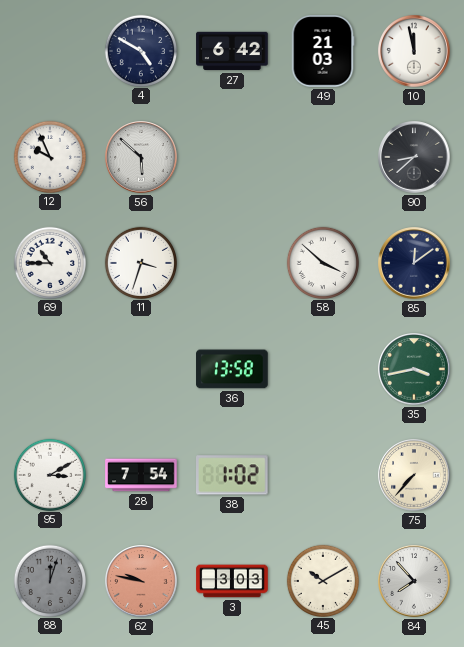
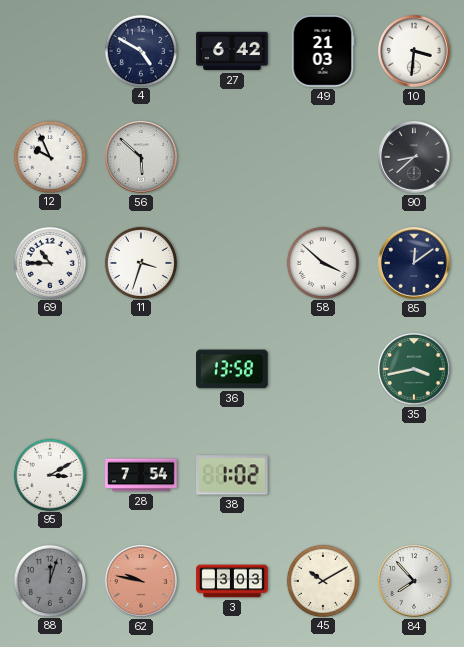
10: 11:58 -> 3:31 (414, 51)
75: 7:37 -> none (414, 475)
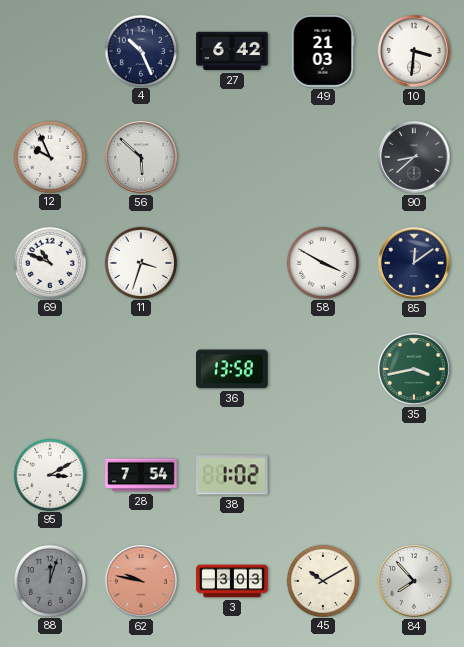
4: 4:50 -> 10:26 (140, 50)
69: 10:45 -> 10:49 (49, 262)
58: 3:52 -> 3:50 (322, 262)
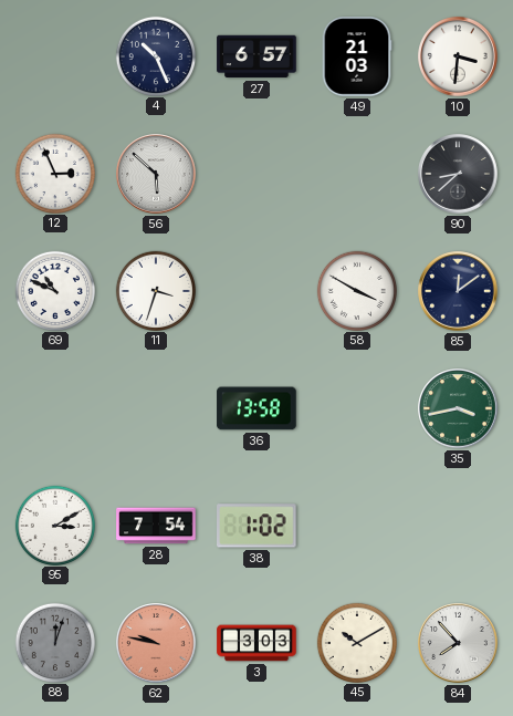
27: 6:42 -> 6:57 (256, 56)
12: 9:56 -> 2:56 (54, 173)
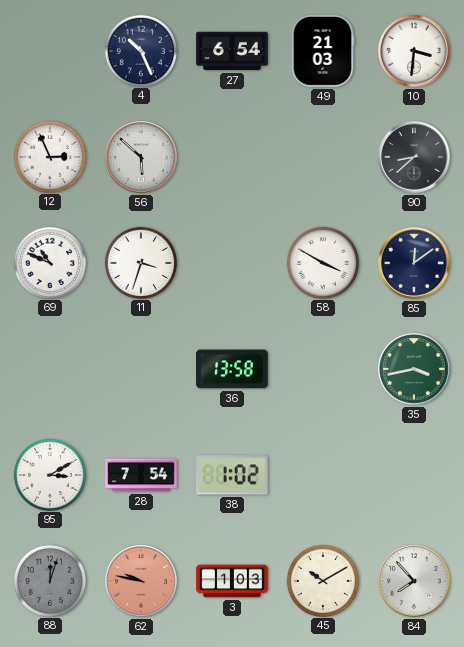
27: 6:57 -> 6:54 (232, 51)
3: 3:03 -> 1:03 (232, 581)
